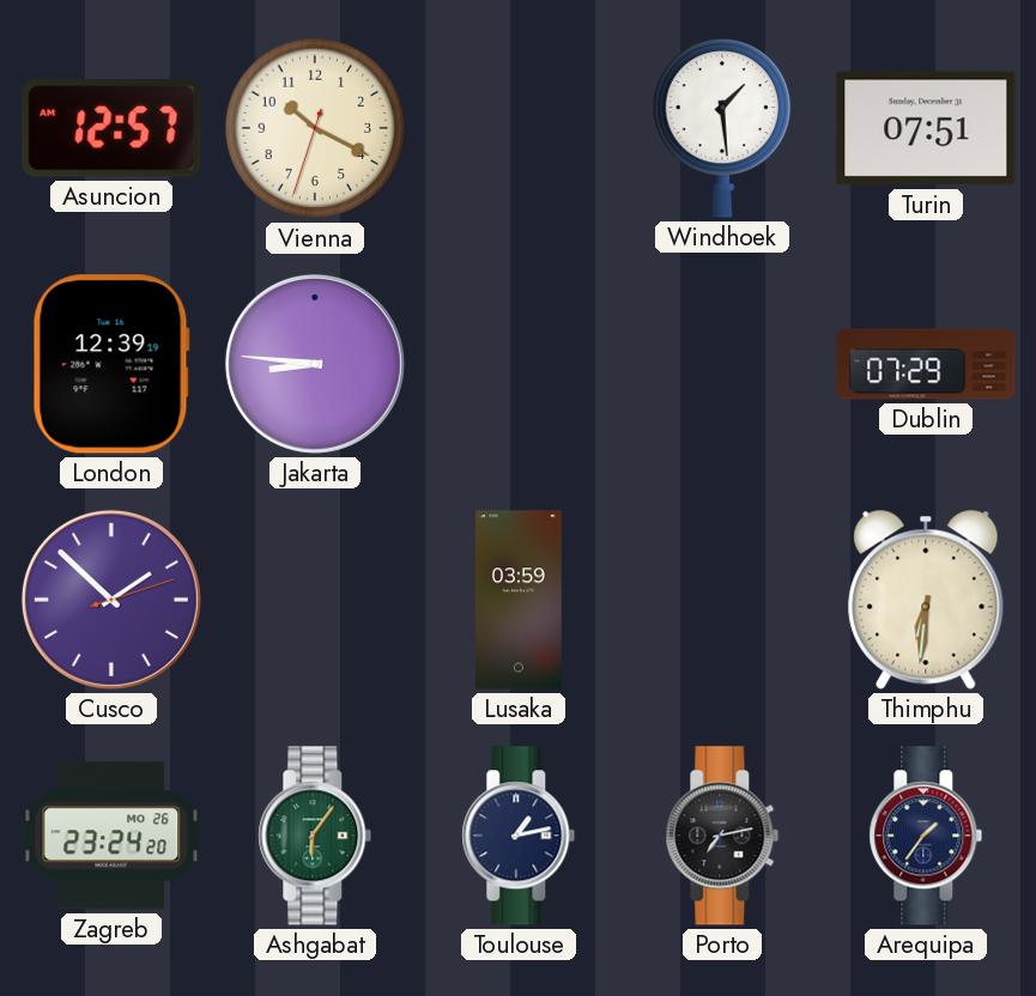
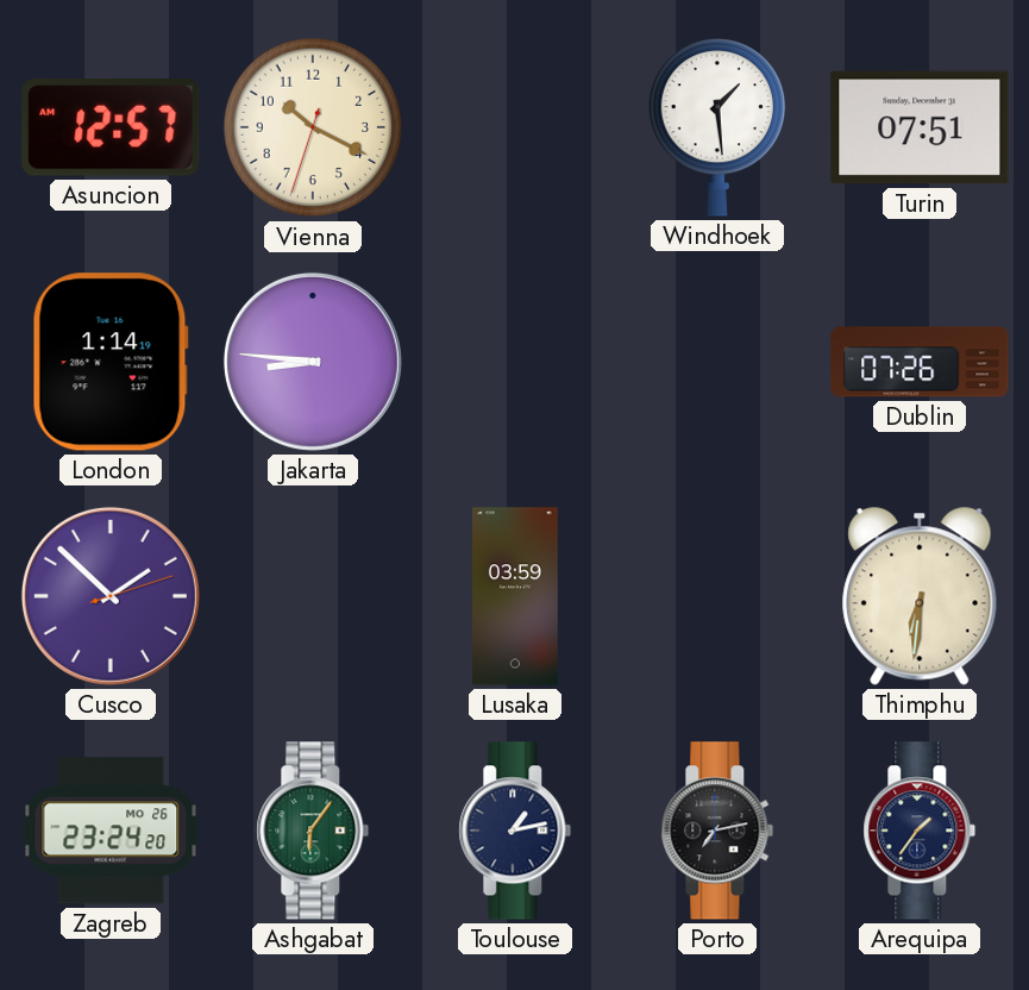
London: 12:39 -> 1:14 (111, 362)
Dublin: 07:29 -> 07:26 (920, 362)
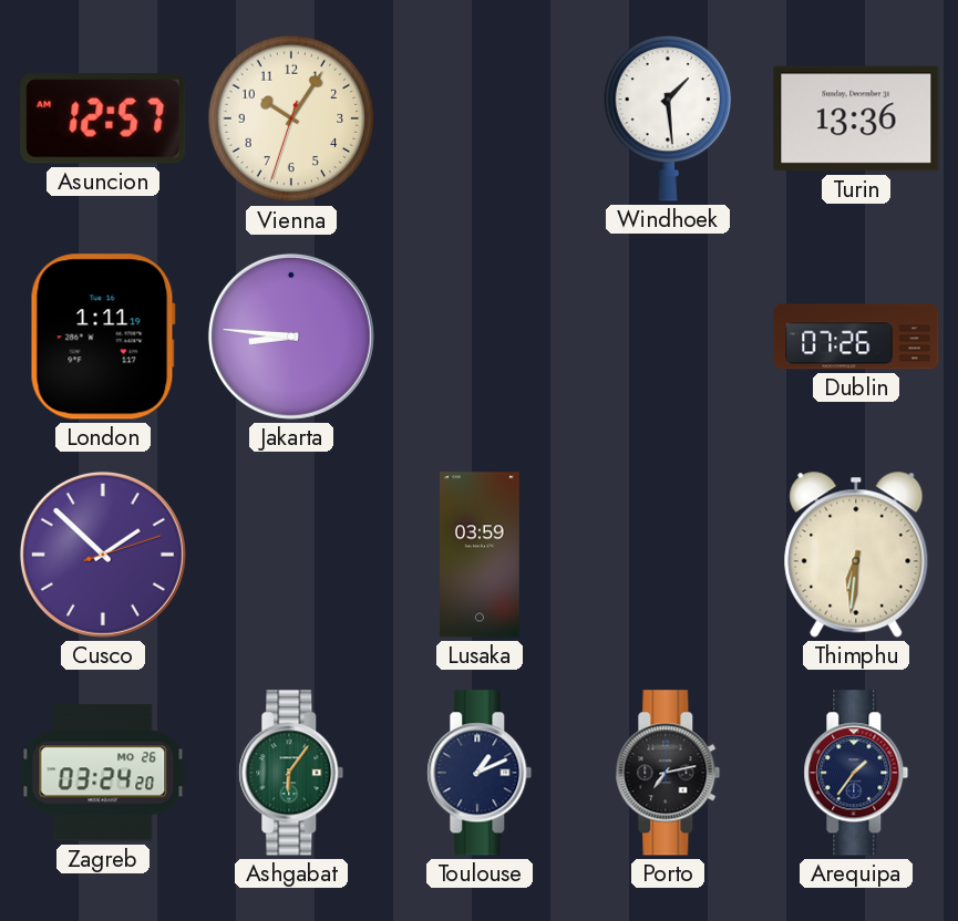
Vienna: 10:19 -> 10:05 (291, 118)
Turin: 07:51 -> 13:36 (856, 118)
London: 1:14 -> 1:11 (103, 337)
Zagreb: 23:24 -> 03:24 (103, 773)
Toulouse: 1:13 -> 1:11 (480, 773)
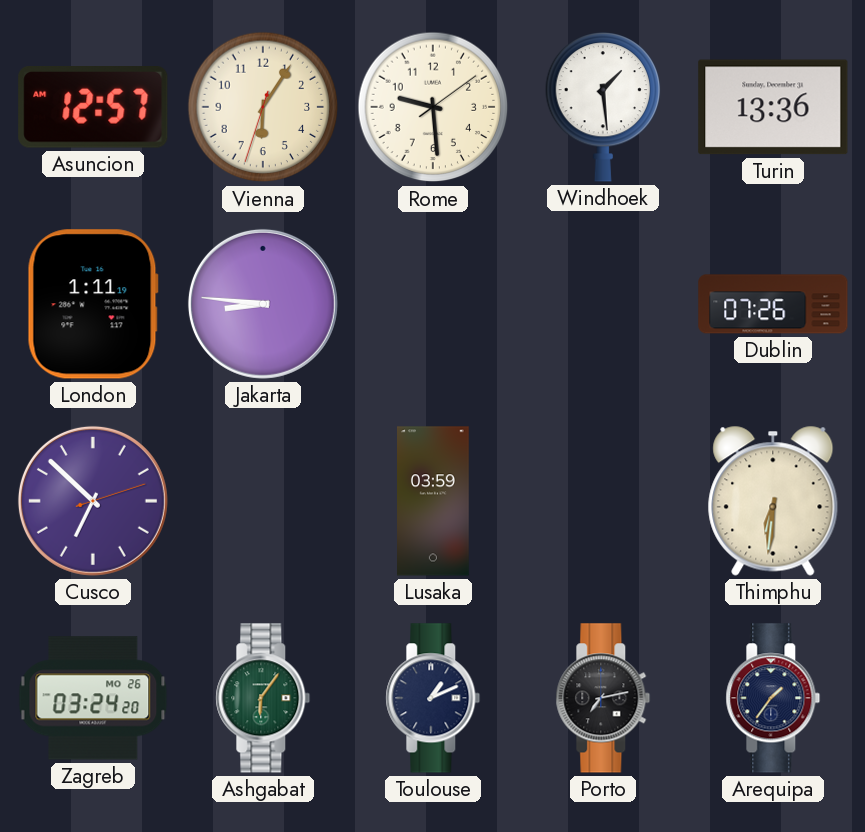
Vienna: 10:05 -> 6:05 (263, 107)
Rome: none -> 9:29 (433, 107)
Cusco: 1:52 -> 6:52 (93, 501)
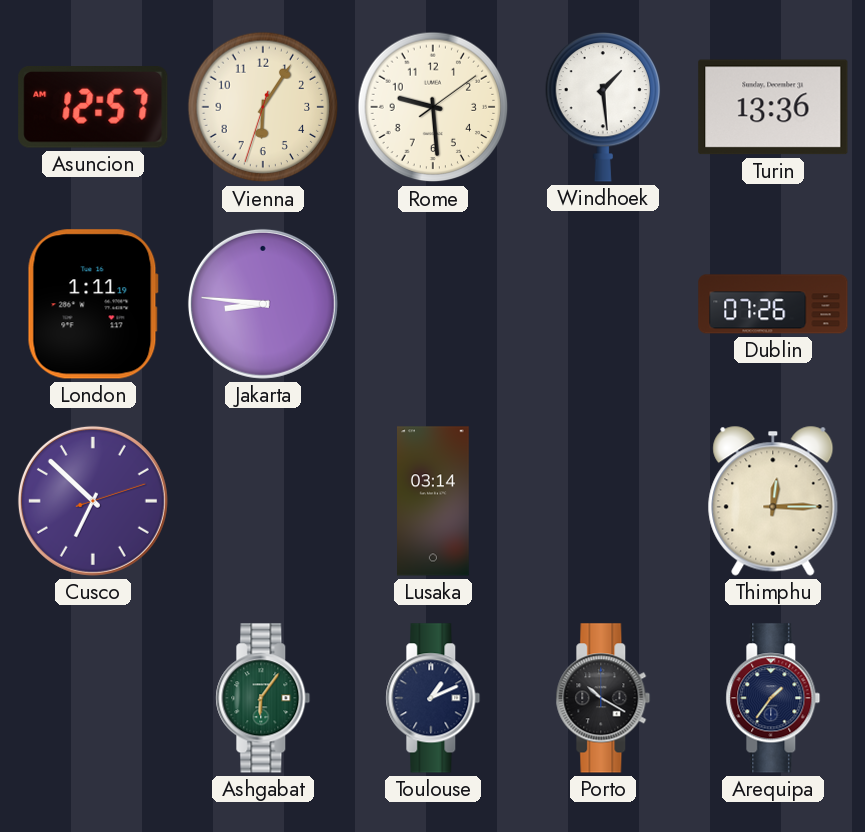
Lusaka: 03:59 -> 03:14 (434, 501)
Thimphu: 6:31 -> 12:15 (773, 501)
Zagreb: 03:24 -> none (93, 698)
Porto: 7:13 -> 10:20 (603, 698)
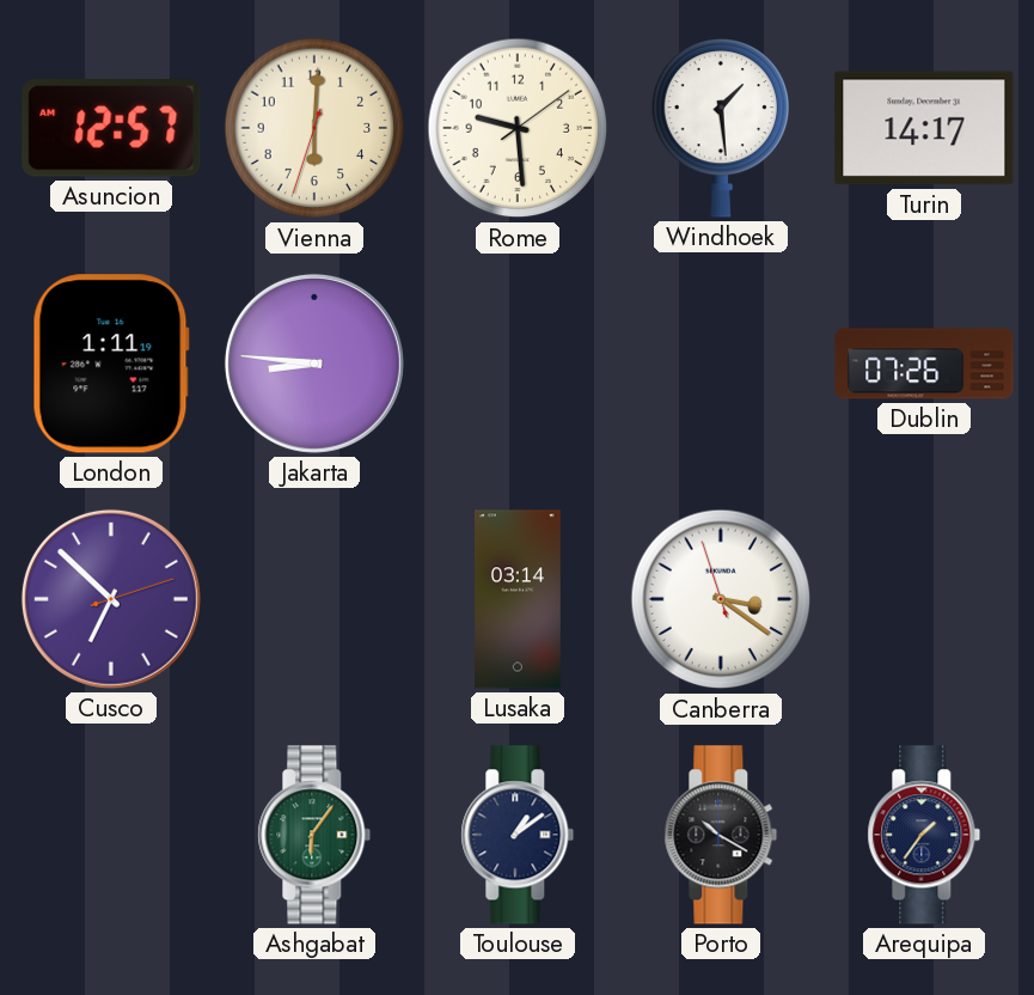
Vienna: 6:05 -> 6:00 (314, 128)
Turin: 13:36 -> 14:17 (924, 128)
Canberra: none -> 3:20 (721, 599)
Thimphu: 12:15 -> none (773, 501)
Toulouse: 1:11 -> 1:09 (518, 835)
